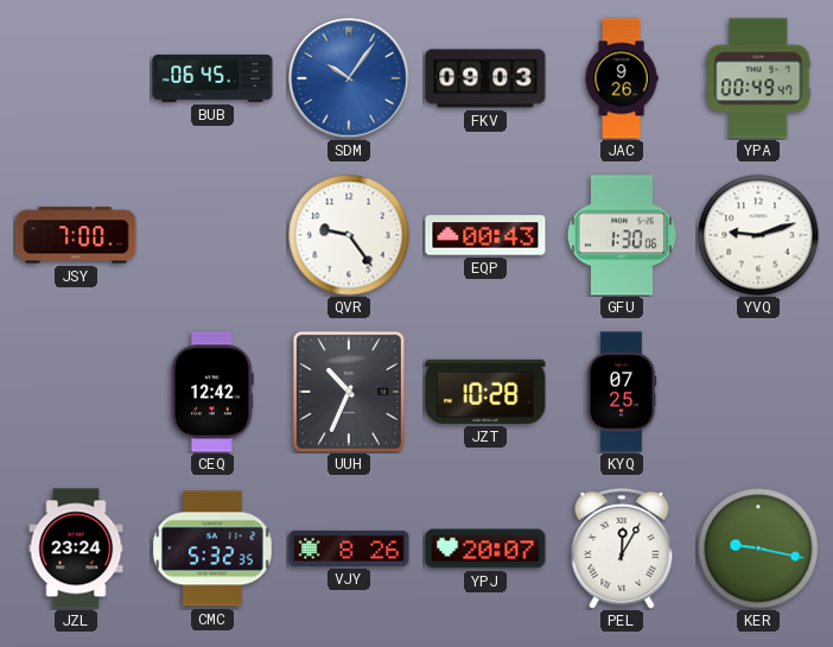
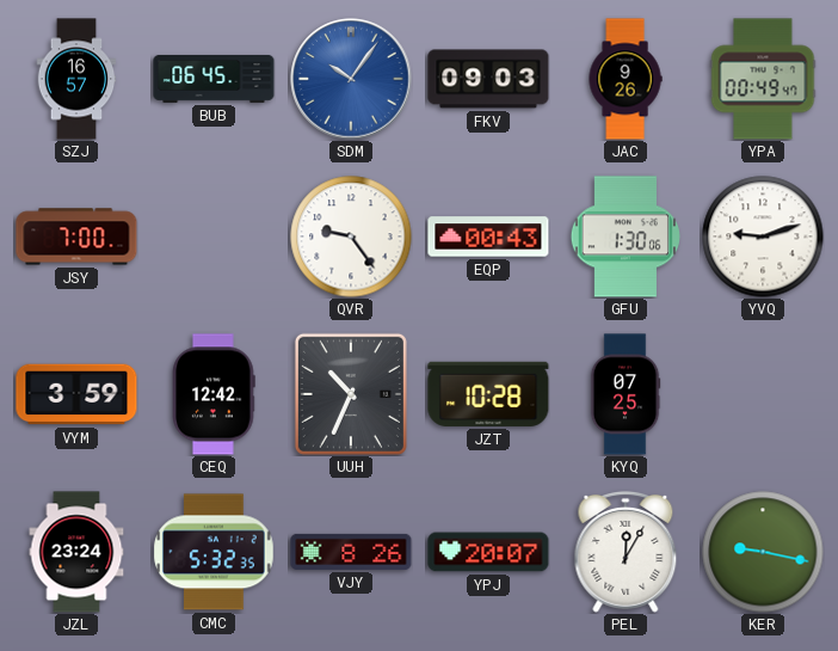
SZJ: none -> 16:57 (76, 79)
VYM: none -> 3:59 (76, 394)
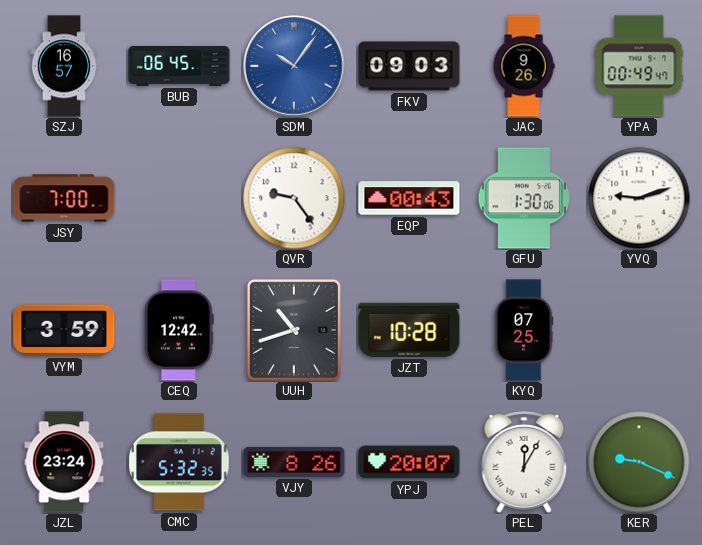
UUH: 10:34 -> 10:42 (294, 330)
KER: 9:17 -> 9:19 (639, 462)
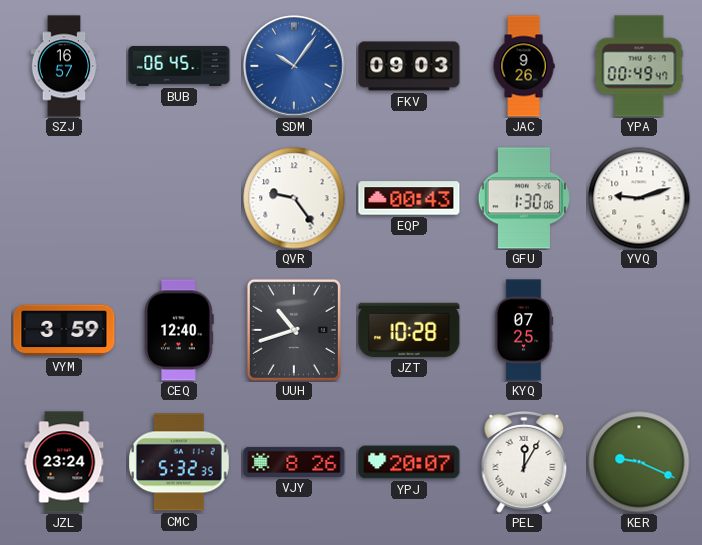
JSY: 7:00 -> none (64, 198)
CEQ: 12:42 -> 12:40 (179, 330)
